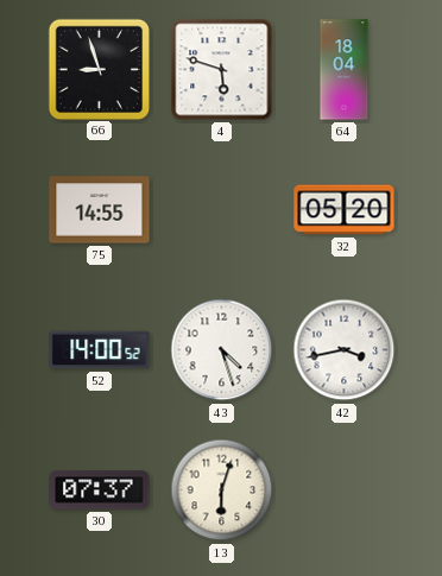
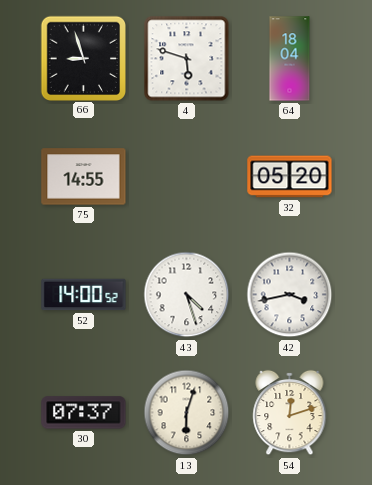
54: none -> 12:12 (290, 413)
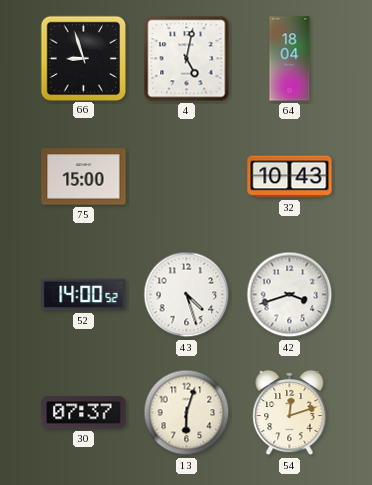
4: 5:48 -> 5:02 (187, 59)
75: 14:55 -> 15:00 (84, 177)
32: 05:20 -> 10:43 (290, 177)
42: 3:43 -> 3:42 (290, 295)
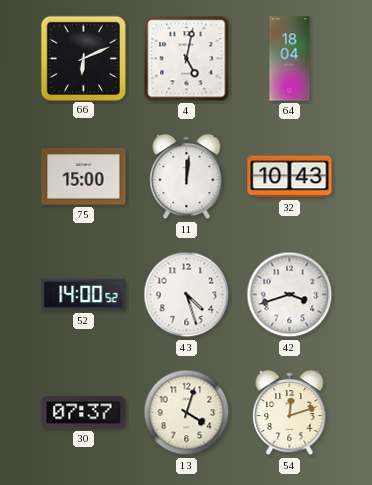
66: 8:57 -> 6:11 (83, 58)
11: none -> 12:01 (187, 177)
13: 6:03 -> 4:03 (187, 413)
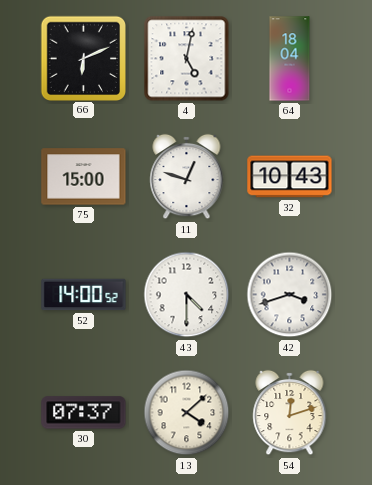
11: 12:01 -> 12:48 (187, 177)
43: 4:27 -> 4:30 (187, 295)
13: 4:03 -> 4:08 (187, 413)
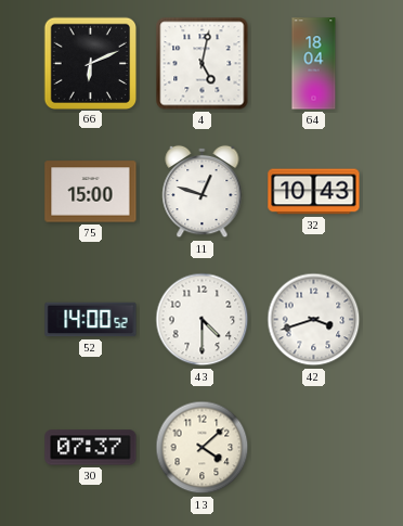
54: 12:12 -> none (290, 413)
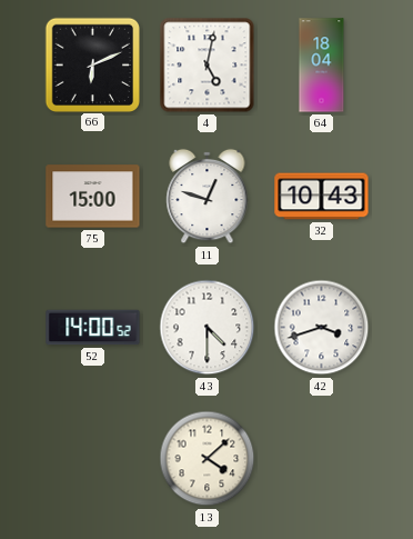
30: 07:37 -> none (91, 448)
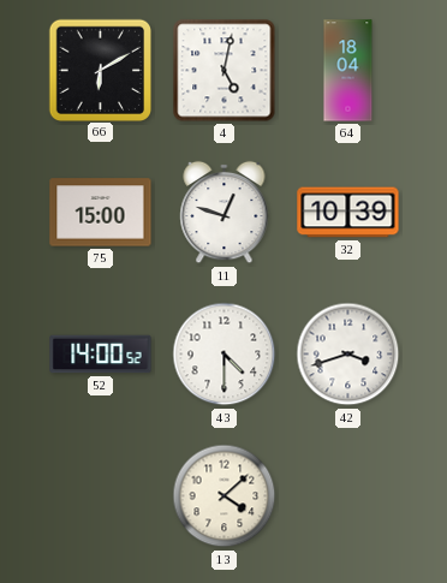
66: 6:11 -> 6:10 (100, 70)
32: 10:43 -> 10:39 (348, 213)
